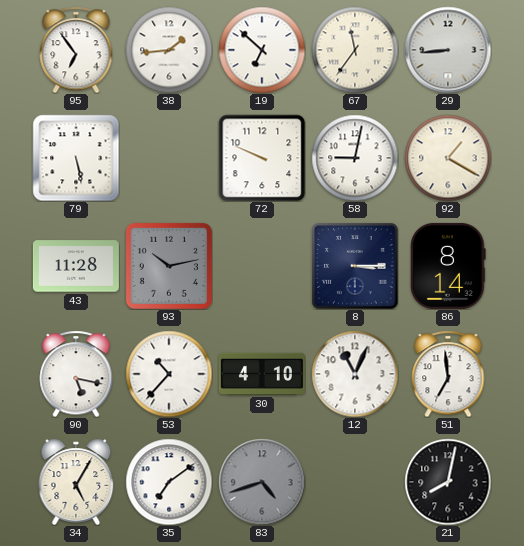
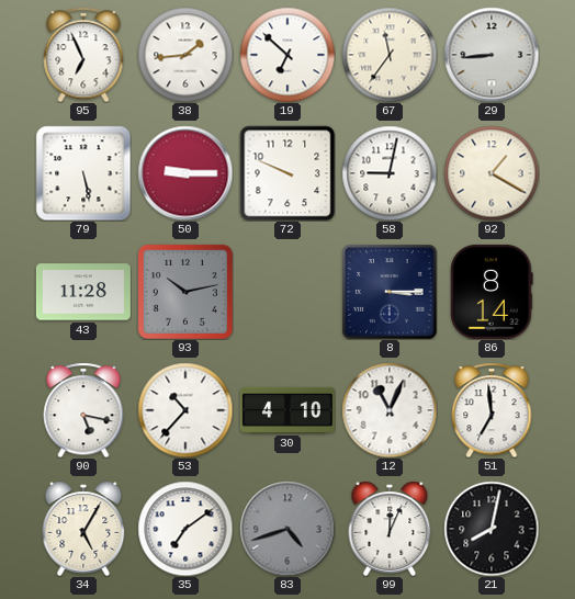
95: 6:54 -> 6:56 (83, 55)
50: none -> 9:15 (185, 173)
99: none -> 12:04 (390, 529)
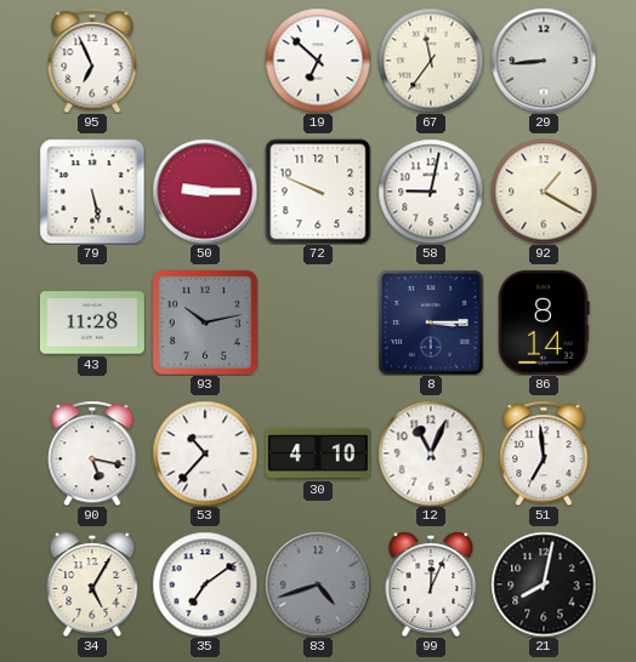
38: 1:44 -> none (185, 55)
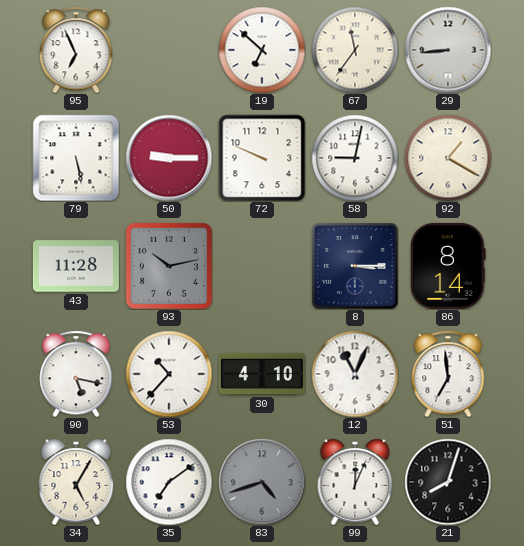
21: 8:02 -> 8:03 (448, 482)
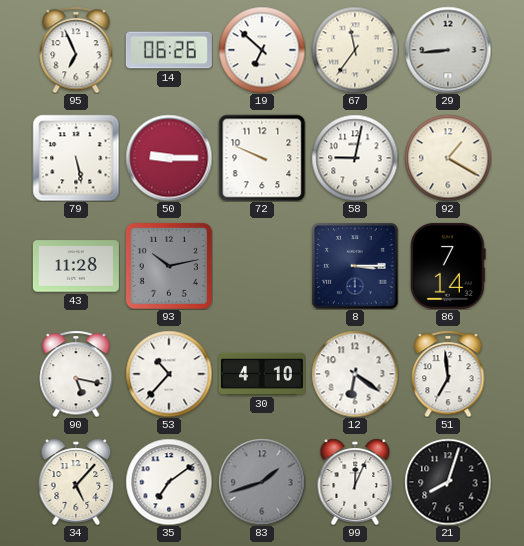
14: none -> 06:26 (169, 50)
86: 8:14 -> 7:14 (448, 266)
12: 11:04 -> 6:21 (355, 374)
34: 5:05 -> 5:07 (76, 482)
83: 4:42 -> 1:42 (262, 482)
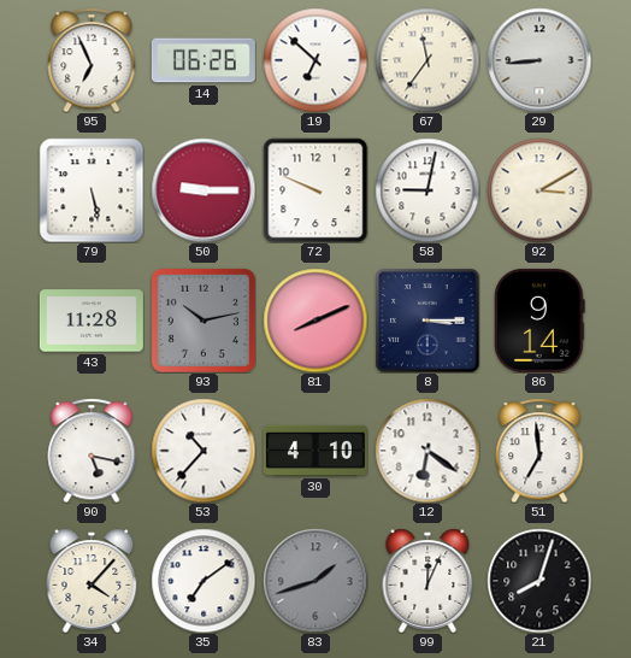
92: 1:20 -> 3:10 (539, 190)
81: none -> 8:11 (315, 321)
86: 7:14 -> 9:14 (539, 321)
34: 5:07 -> 4:07 (92, 581)
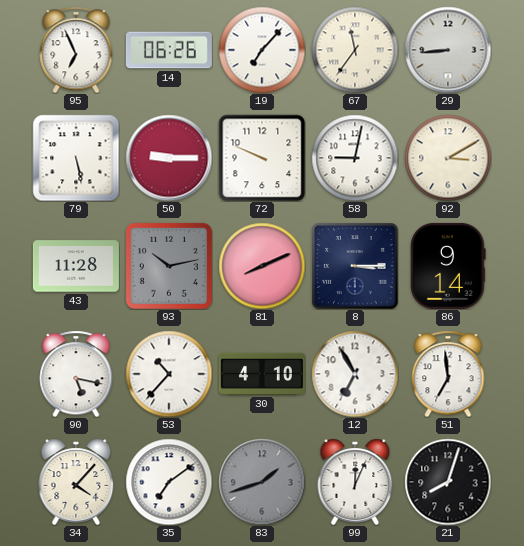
19: 6:52 -> 7:07 (262, 50)
12: 6:21 -> 6:55 (355, 374)
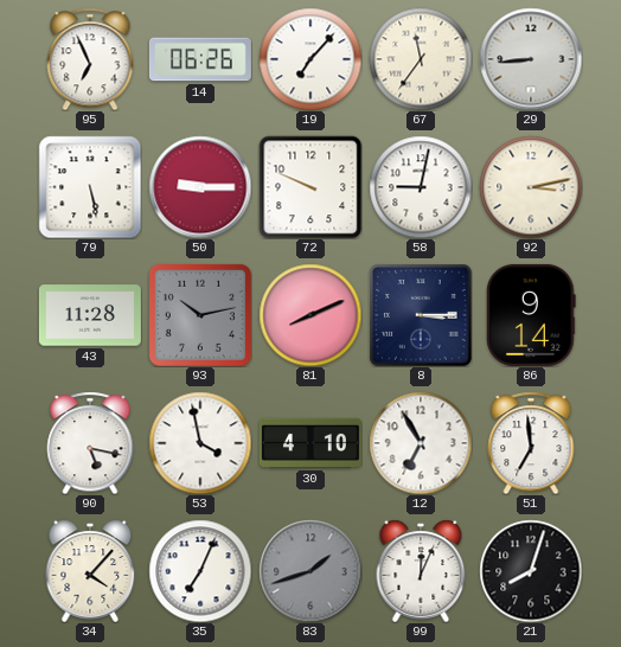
92: 3:10 -> 3:13 (531, 187)
53: 10:37 -> 3:58 (200, 443)
35: 7:09 -> 7:04 (200, 571)
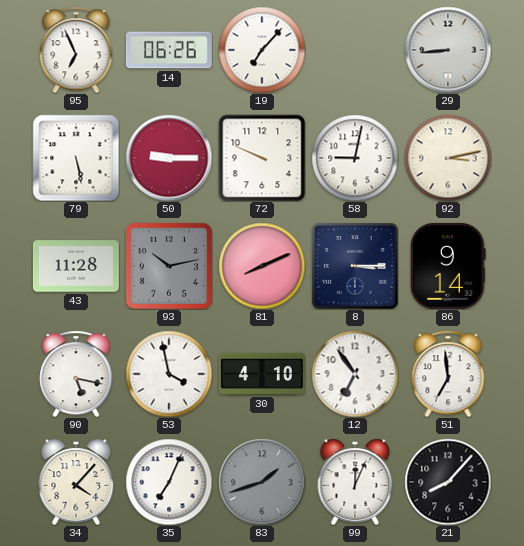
67: 11:36 -> none (421, 59)
12: 6:55 -> 6:54 (355, 374)
21: 8:03 -> 8:07 (448, 482)
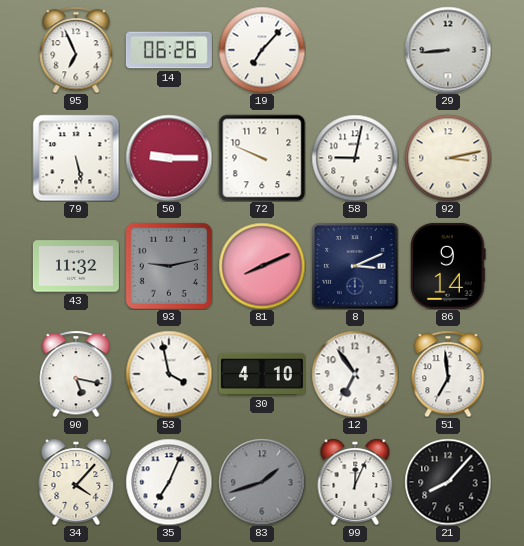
43: 11:28 -> 11:32 (76, 266)
93: 10:13 -> 9:13 (169, 266)
8: 3:15 -> 3:11 (355, 266)
